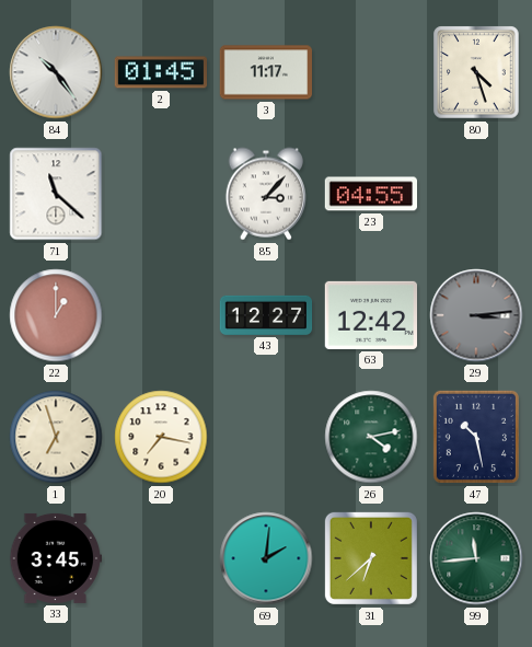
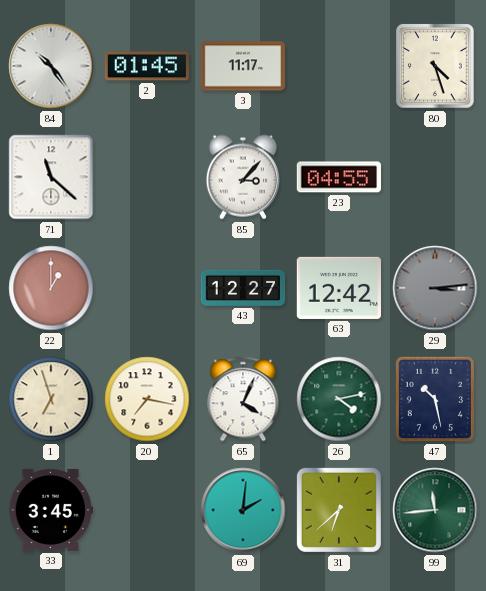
65: none -> 4:04 (243, 399)
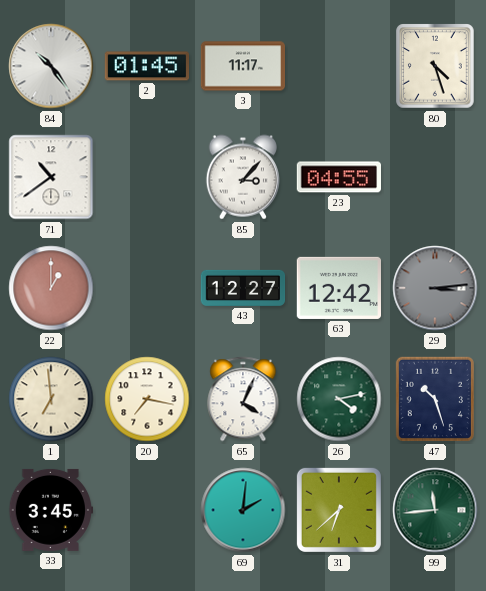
71: 11:22 -> 10:39 (51, 177)
1: 6:57 -> 6:59 (51, 399)
47: 10:28 -> 10:27 (435, 399)
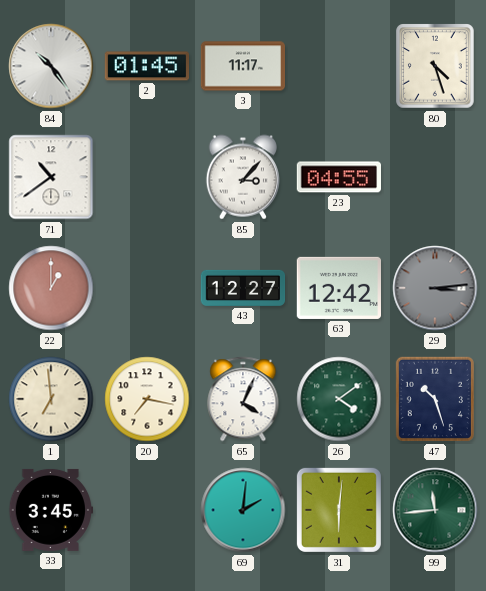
26: 4:13 -> 4:09 (339, 399)
31: 6:38 -> 6:01 (339, 510)
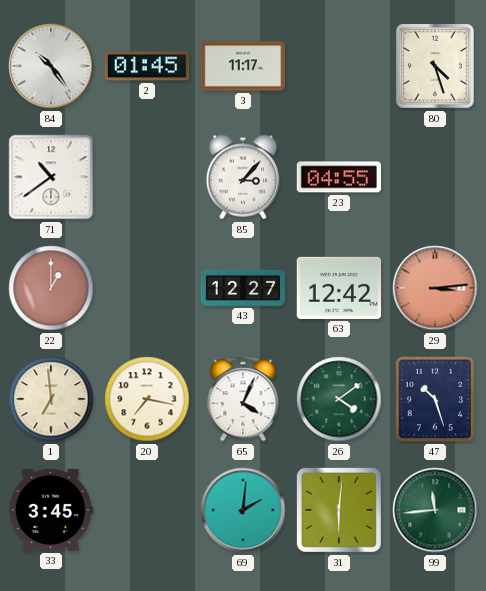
29 dial: grey -> salmon (435, 288)
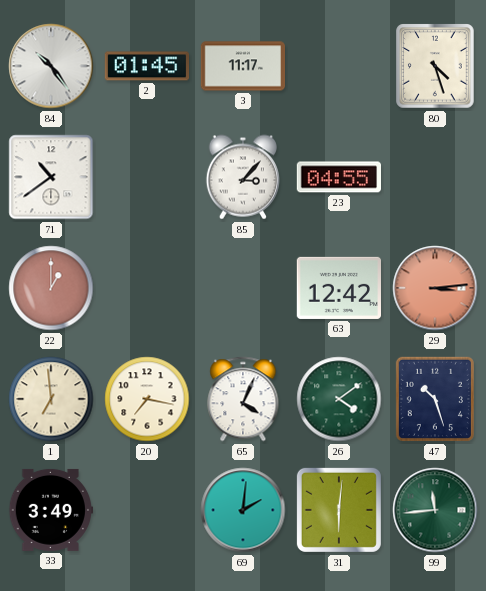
43: 12:27 -> none (243, 288)
33: 3:45 -> 3:49 (50, 510)
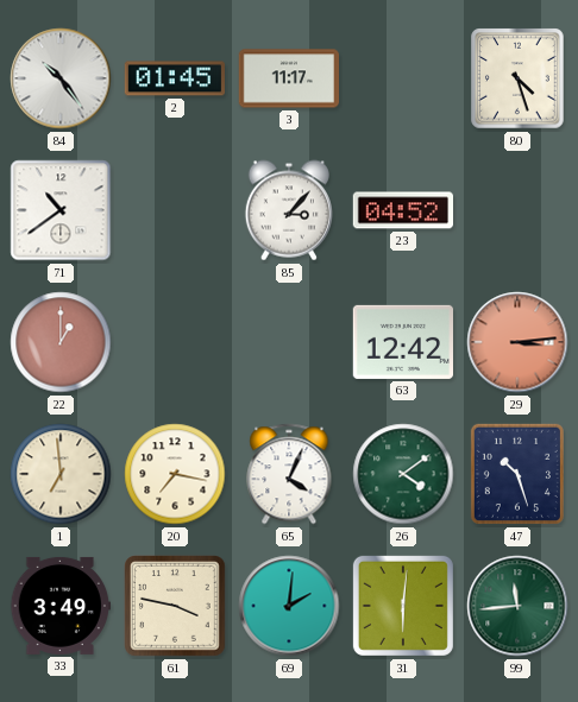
23: 04:55 -> 04:52 (402, 210)
61: none -> 3:47 (176, 607)
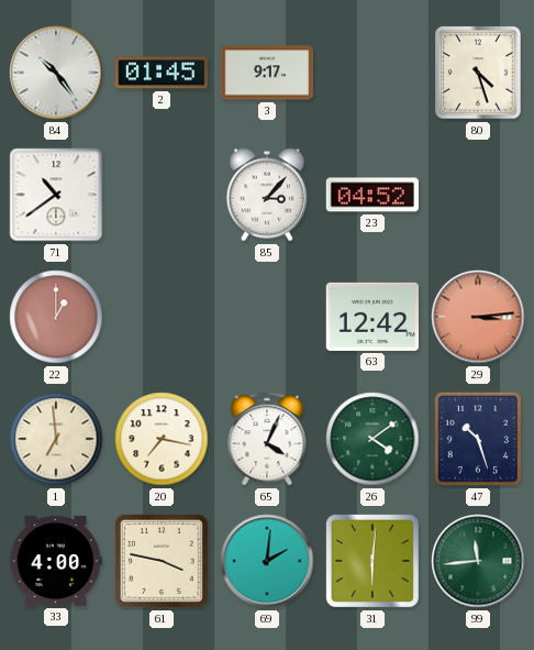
3: 11:17 -> 9:17 (267, 73)
33: 3:49 -> 4:00 (55, 561)
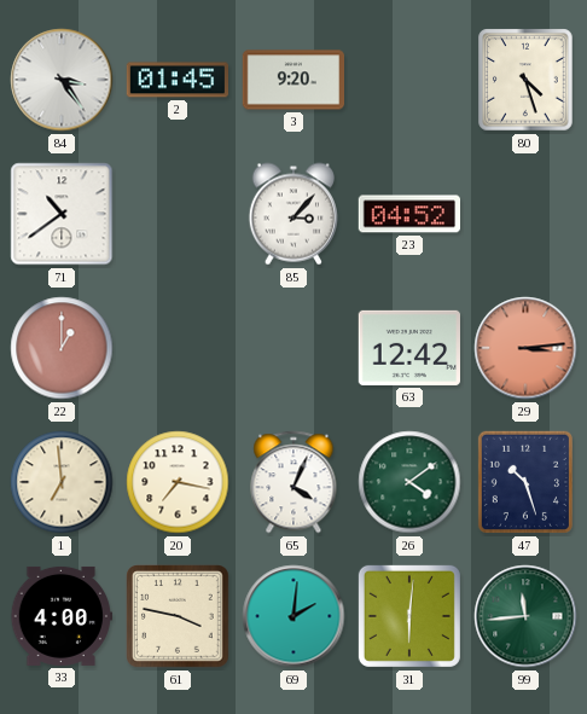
84: 10:24 -> 3:24 (62, 80)
3: 9:17 -> 9:20 (293, 80)
